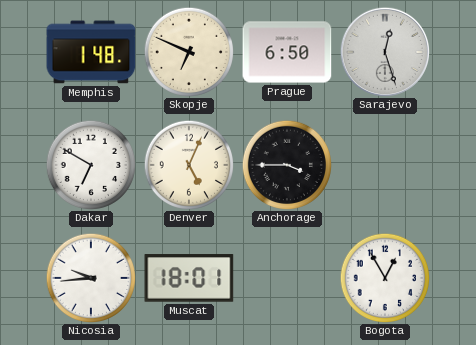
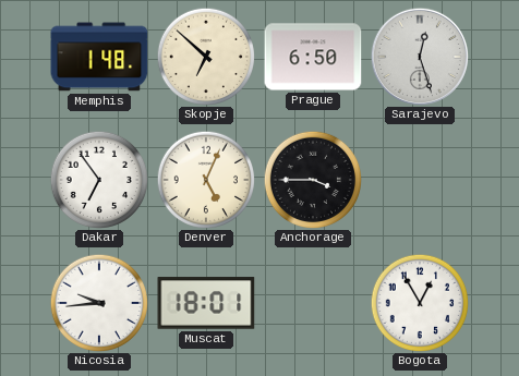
Skopje: 6:49 -> 6:52 (205, 56)
Dakar: 6:50 -> 6:54 (98, 179)
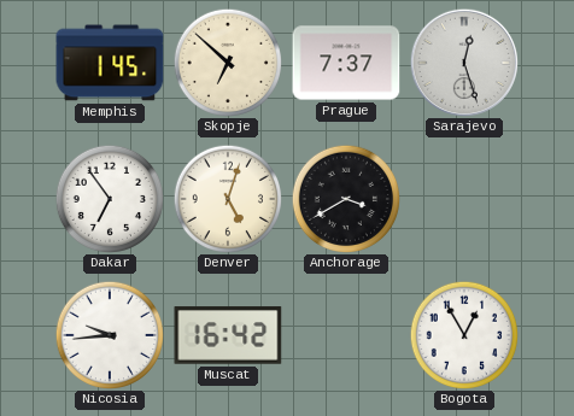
Memphis: 1:48 -> 1:45 (110, 63)
Prague: 6:50 -> 7:37 (346, 63)
Denver: 5:04 -> 5:03 (227, 198)
Anchorage: 3:45 -> 3:40 (345, 198)
Muscat: 18:01 -> 16:42 (228, 335)
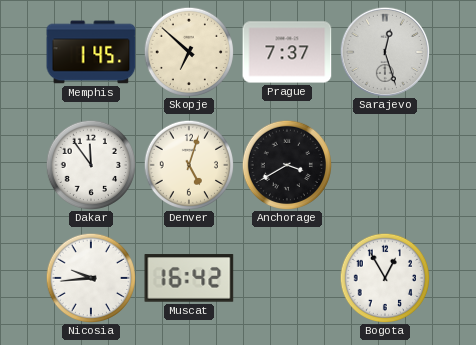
Dakar: 6:54 -> 11:54 (90, 164)
